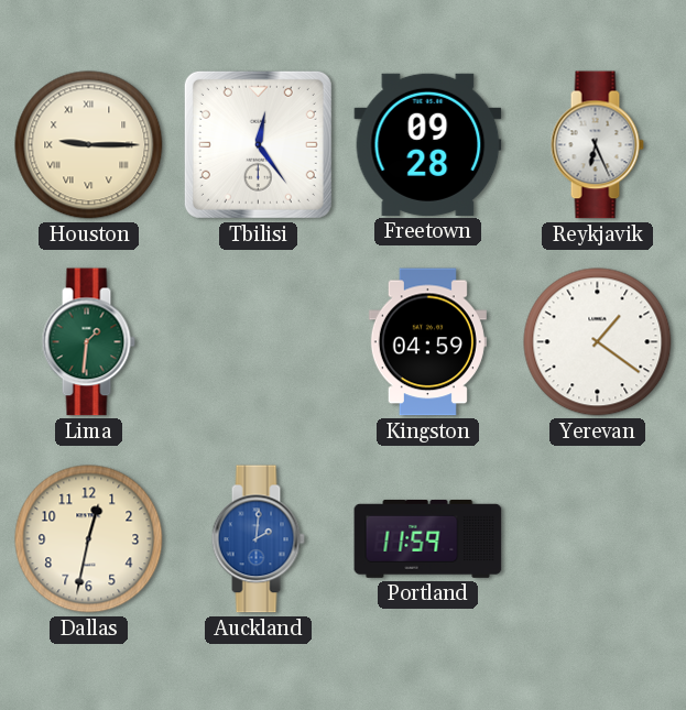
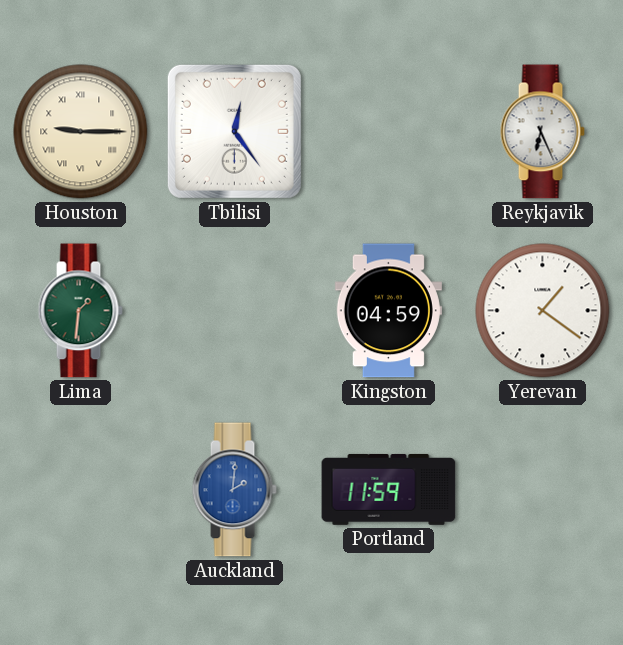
Freetown: 09:28 -> none (428, 144)
Dallas: 12:32 -> none (89, 539)
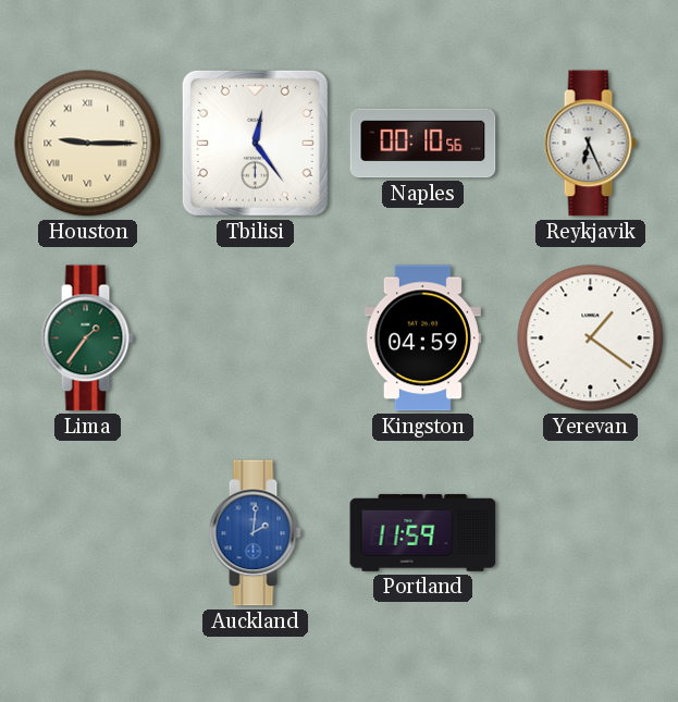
Naples: none -> 00:10 (423, 144)
Lima: 1:31 -> 1:36 (87, 338)
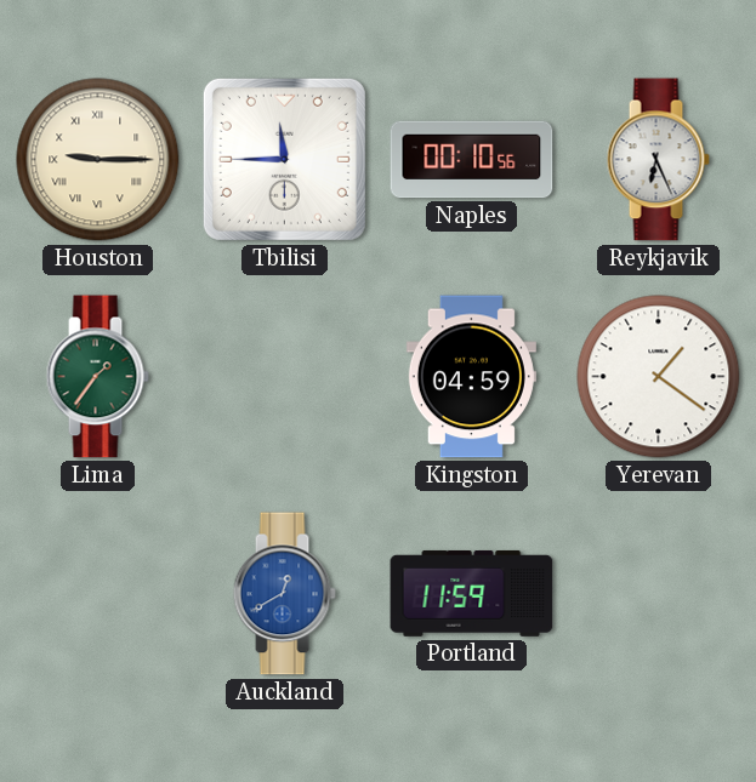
Tbilisi: 12:24 -> 11:45 (284, 159)
Auckland: 2:01 -> 12:40 (284, 594)
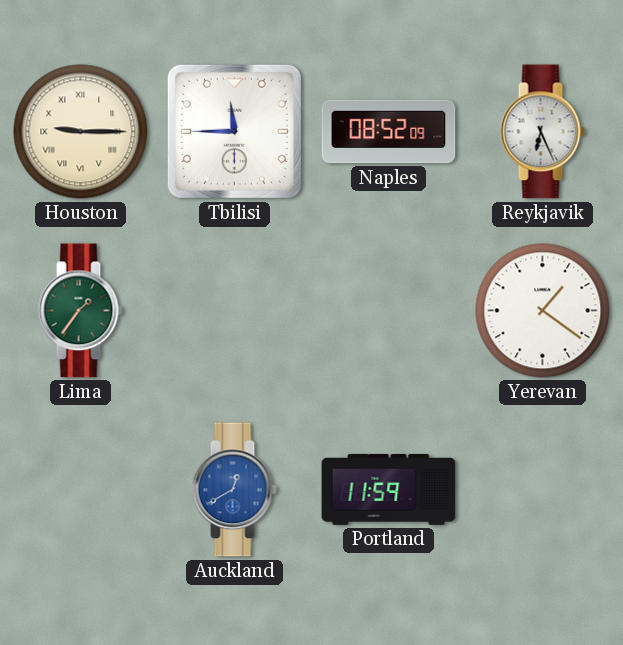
Naples: 00:10 -> 08:52 (389, 132)
Kingston: 04:59 -> none (471, 377)
